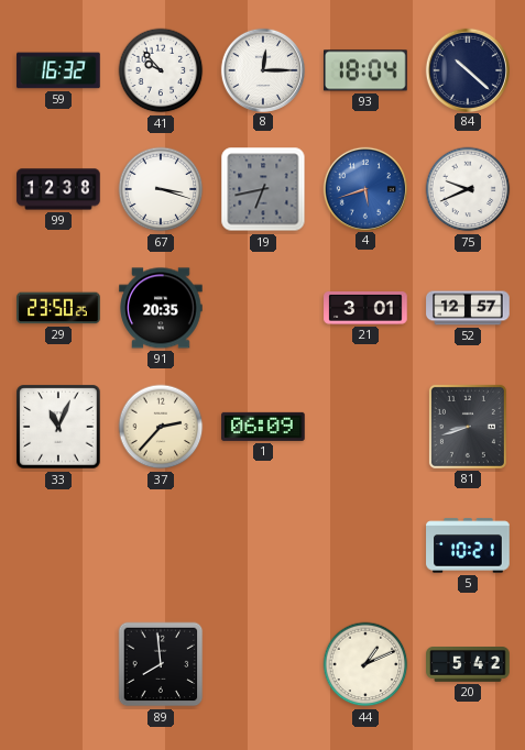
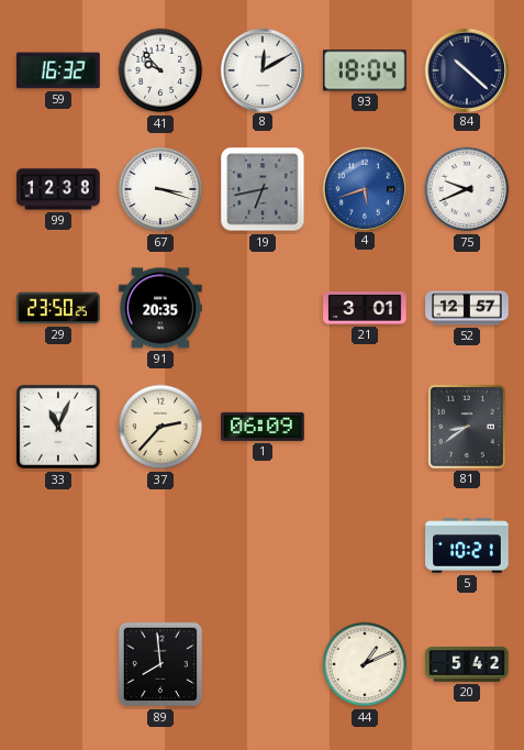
8: 12:15 -> 12:10 (261, 69)
81: 8:42 -> 8:39 (467, 427)
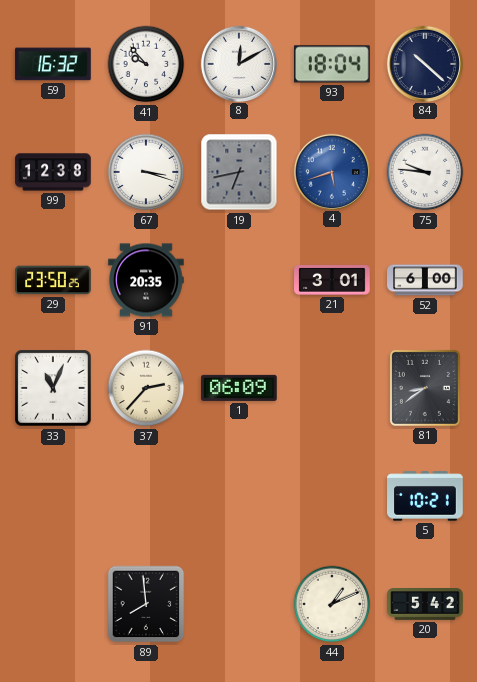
75: 9:41 -> 9:46 (425, 172)
52: 12:57 -> 6:00 (425, 280)
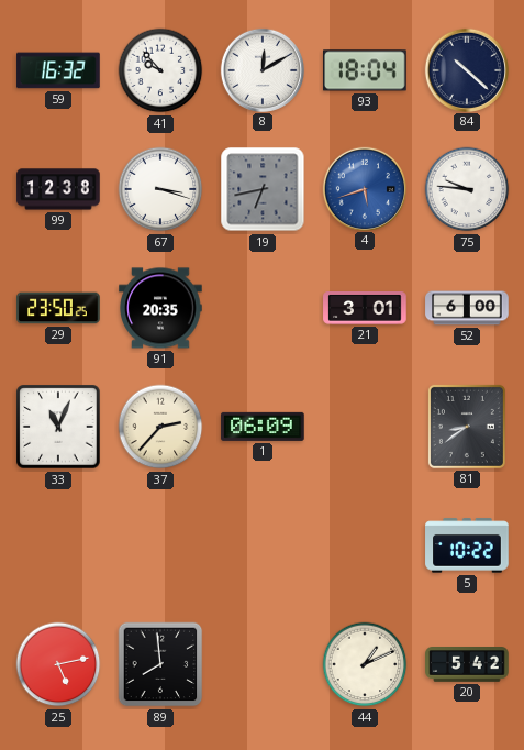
5: 10:21 -> 10:22 (467, 545)
25: none -> 5:13 (58, 664)
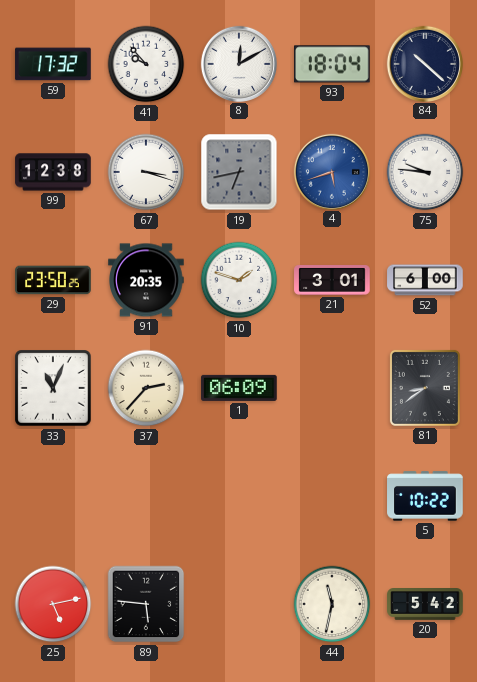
59: 16:32 -> 17:32 (53, 64)
10: none -> 1:48 (239, 280)
89: 7:59 -> 5:46 (146, 604)
44: 1:11 -> 11:32 (332, 604)
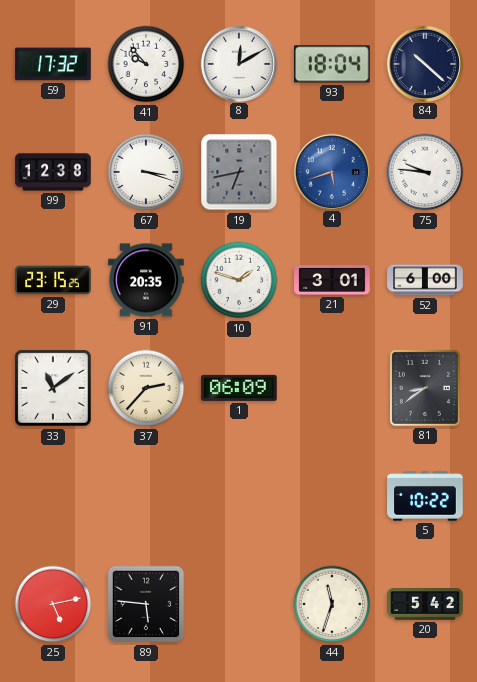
29: 23:50 -> 23:15 (53, 280)
33: 11:04 -> 11:09 (53, 388)
44: 11:32 -> 11:33 (332, 604)
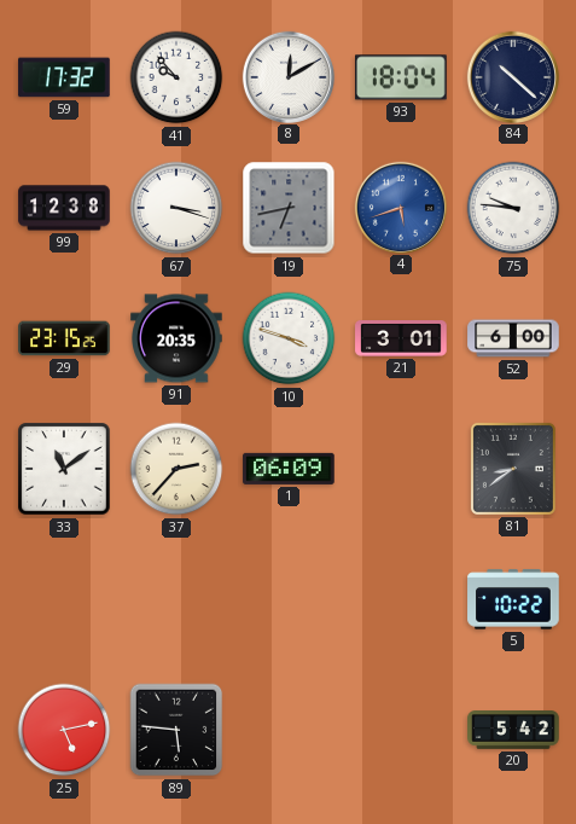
10: 1:48 -> 3:48 (289, 338)
44: 11:33 -> none (332, 604)
